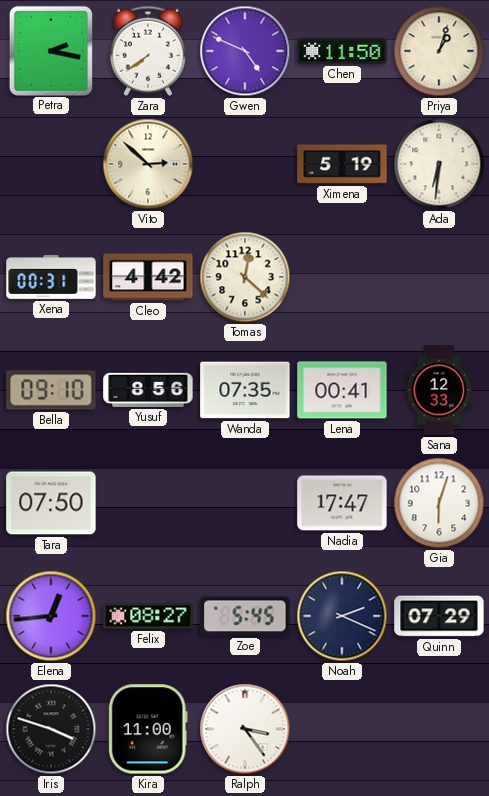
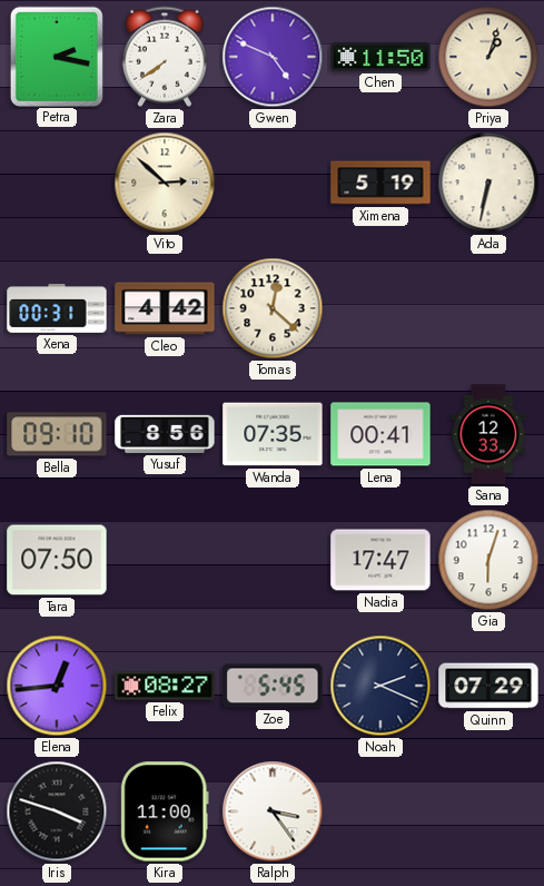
Ada: 6:31 -> 6:32 (488, 183)
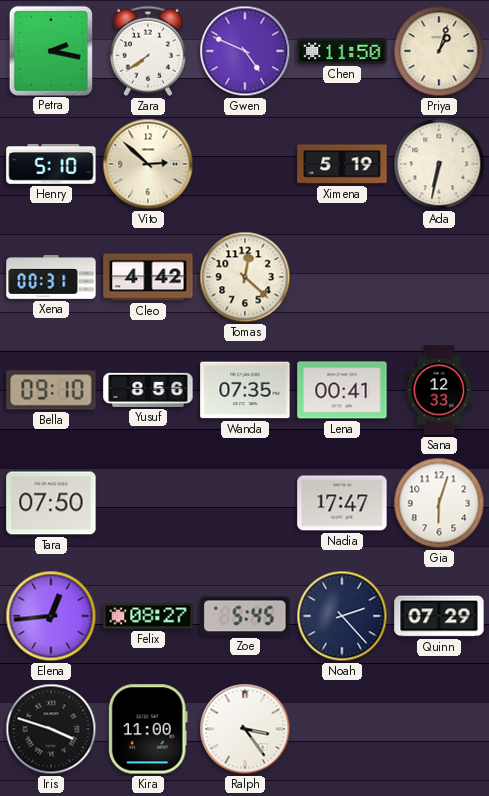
Henry: none -> 5:10 (51, 165)
Noah: 2:19 -> 2:23 (342, 616)
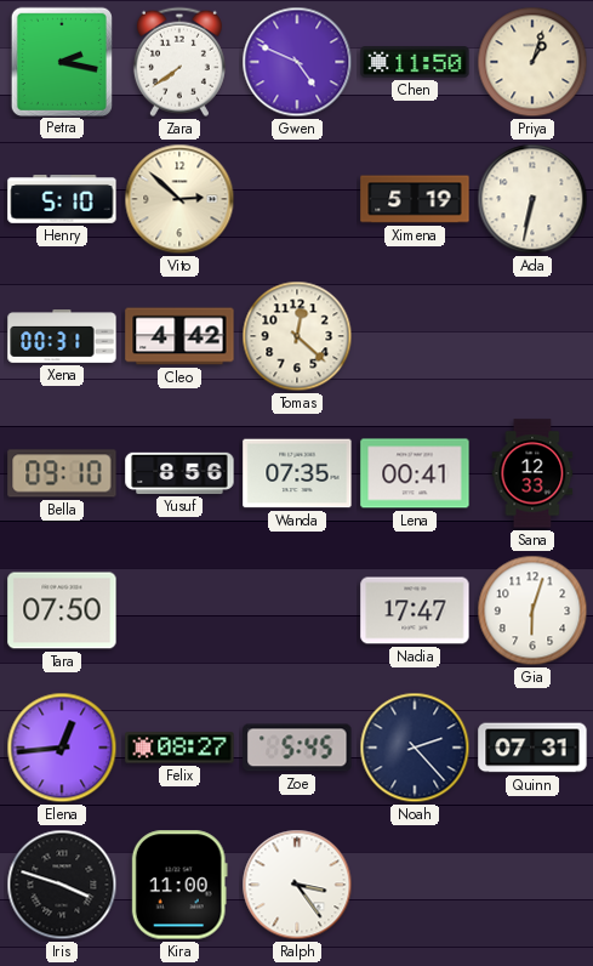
Quinn: 07:29 -> 07:31 (532, 748)
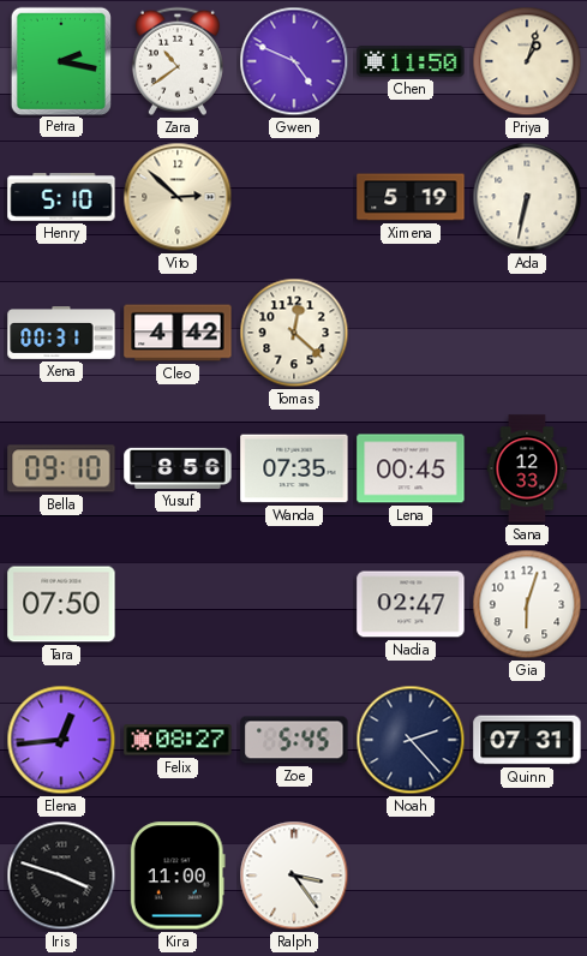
Zara: 7:39 -> 10:39 (178, 61)
Lena: 00:41 -> 00:45 (411, 468)
Nadia: 17:47 -> 02:47 (411, 604)
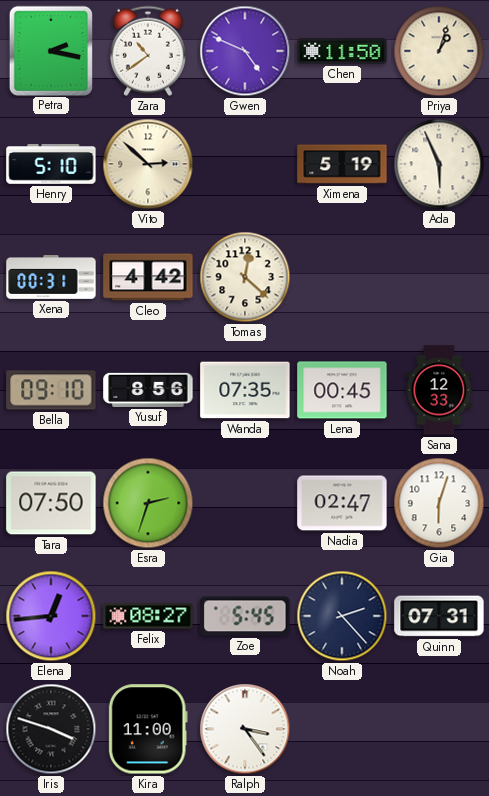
Ada: 6:32 -> 5:56 (439, 164)
Esra: none -> 2:33 (148, 503)
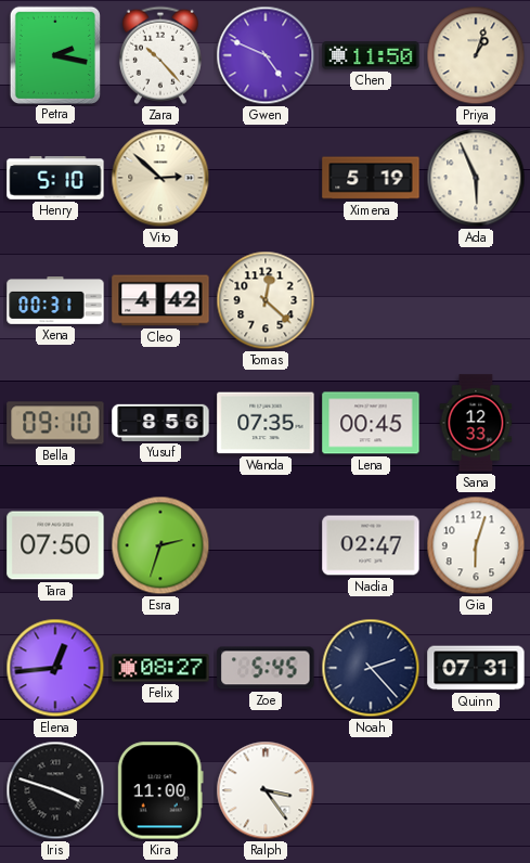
Zara: 10:39 -> 10:23 (160, 55)
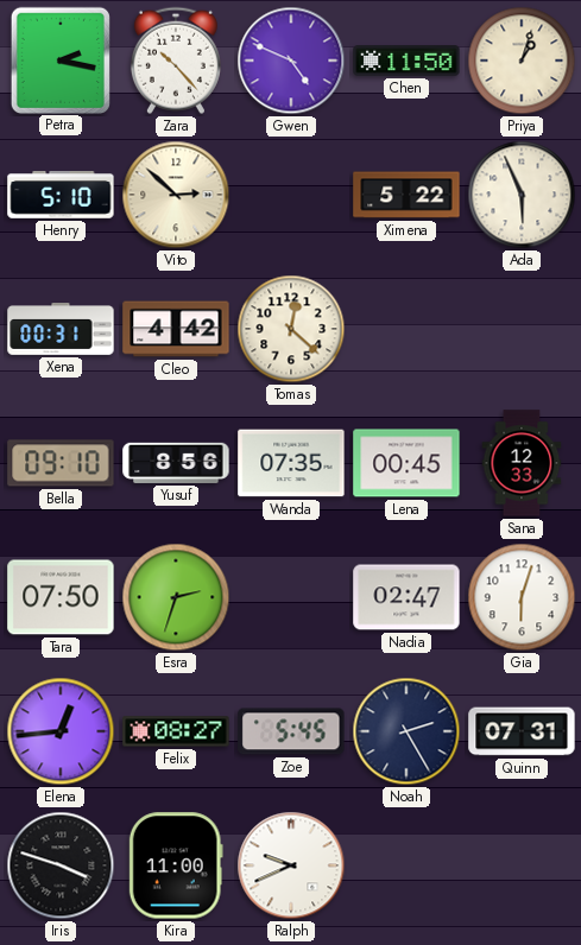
Ximena: 5:19 -> 5:22 (406, 195)
Noah: 2:23 -> 2:25 (406, 731)
Ralph: 3:24 -> 9:41 (291, 865)
